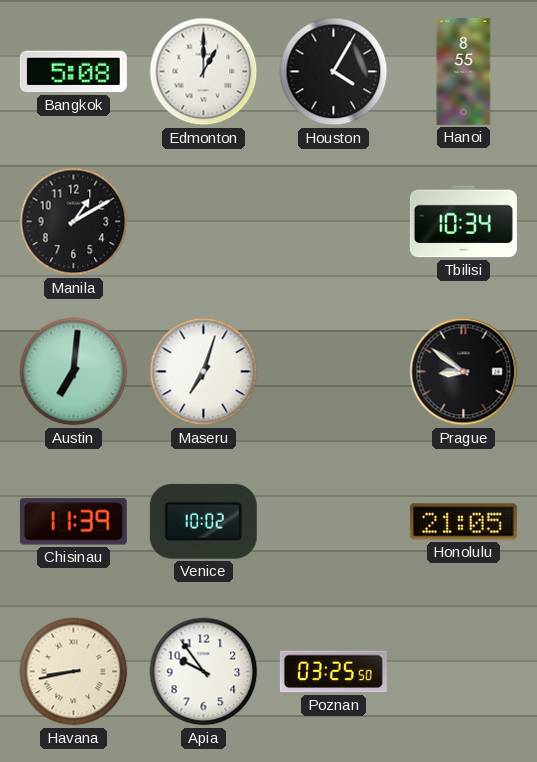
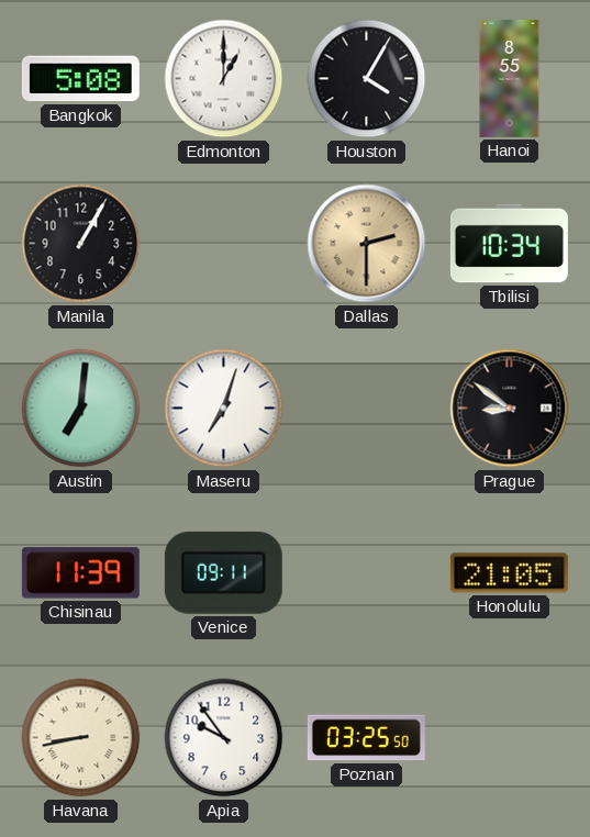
Manila: 1:10 -> 1:05 (81, 244)
Dallas: none -> 2:30 (367, 244)
Venice: 10:02 -> 09:11 (223, 572)
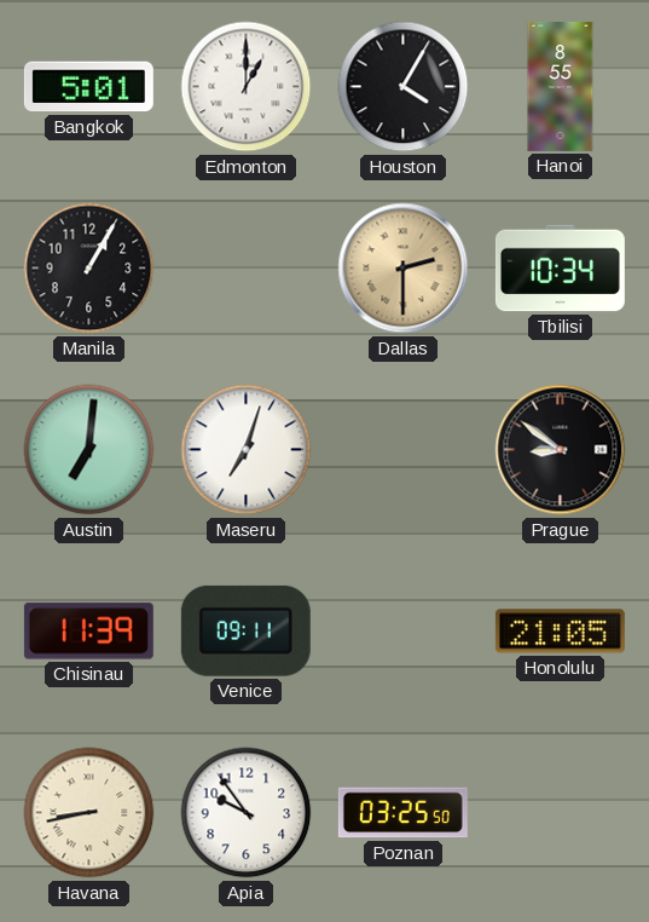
Bangkok: 5:08 -> 5:01 (88, 87)
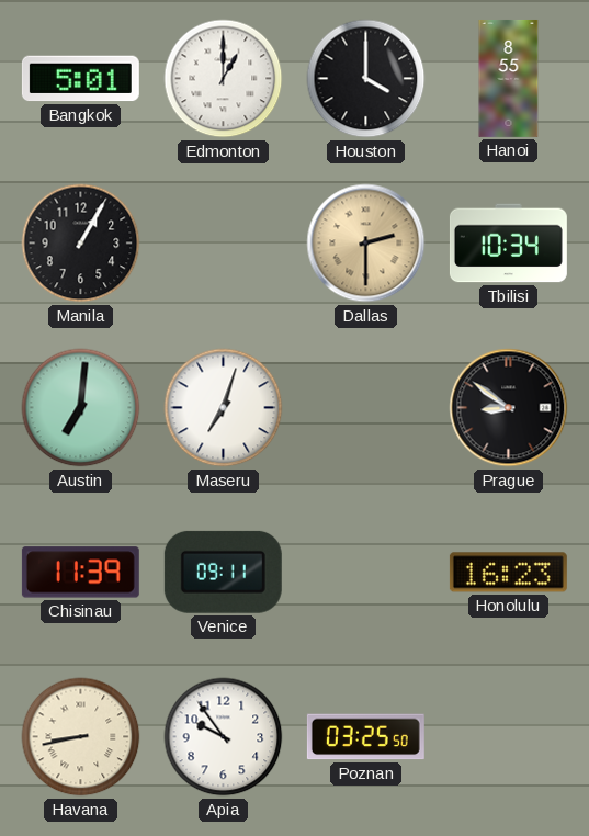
Houston: 4:05 -> 4:00 (366, 79)
Honolulu: 21:05 -> 16:23 (508, 573)
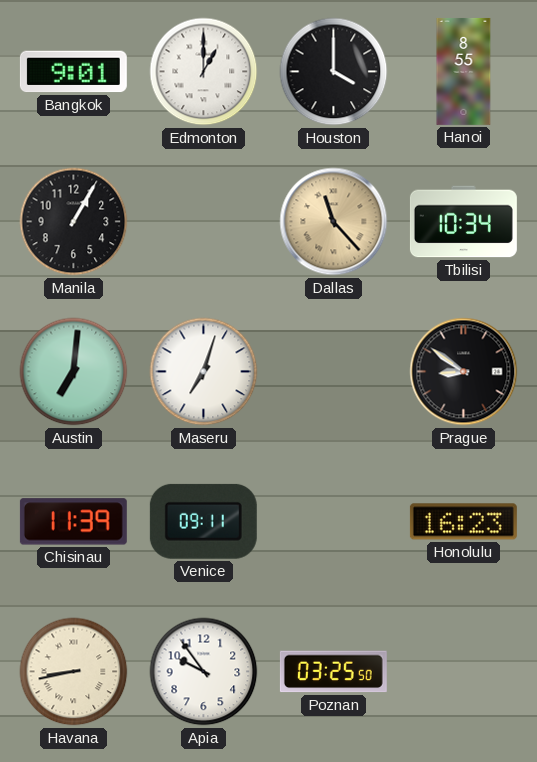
Bangkok: 5:01 -> 9:01 (73, 72)
Dallas: 2:30 -> 11:23 (334, 222)
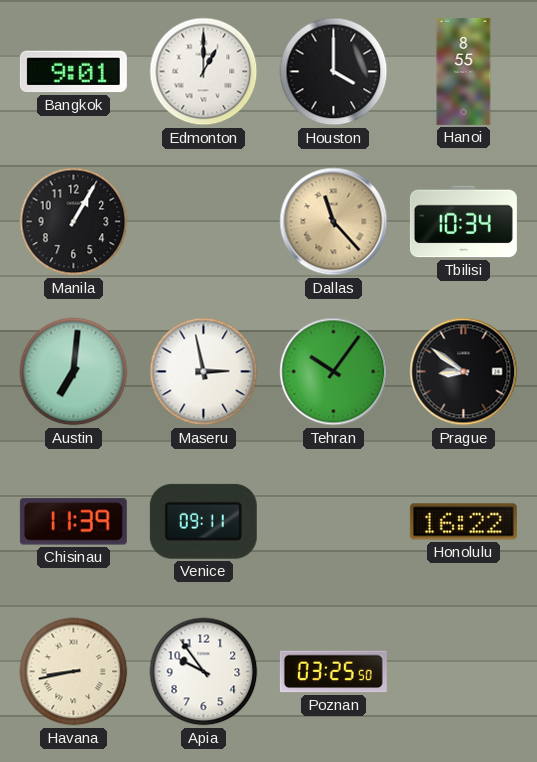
Maseru: 7:03 -> 2:58 (204, 372)
Tehran: none -> 10:06 (334, 372)
Honolulu: 16:23 -> 16:22 (463, 522)
